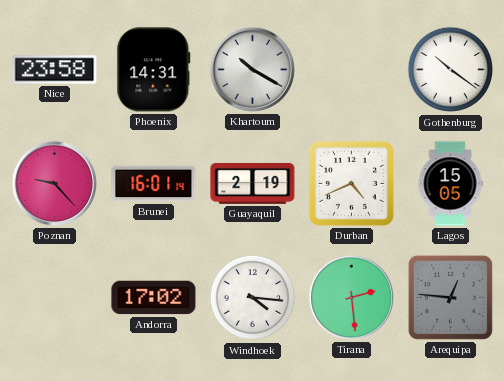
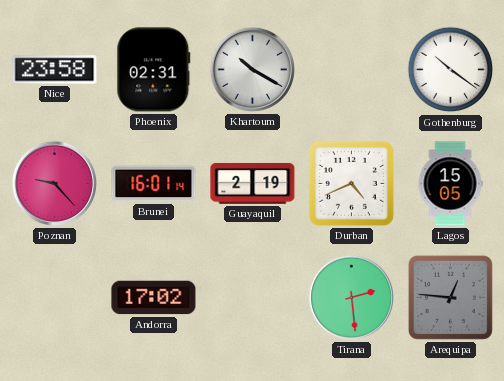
Phoenix: 14:31 -> 02:31 (154, 70)
Windhoek: 4:16 -> none (253, 298)
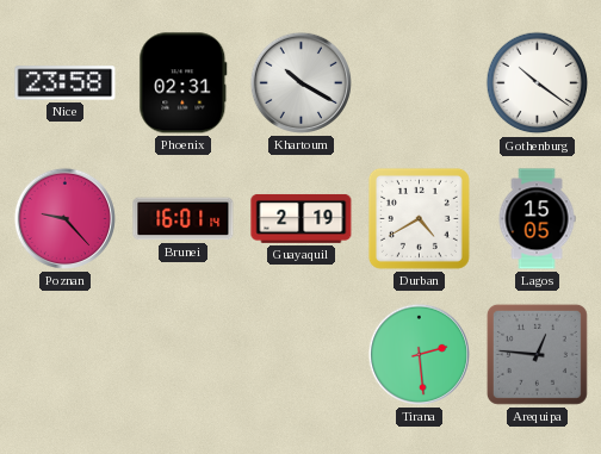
Durban: 4:41 -> 4:40 (419, 218)
Andorra: 17:02 -> none (154, 298)
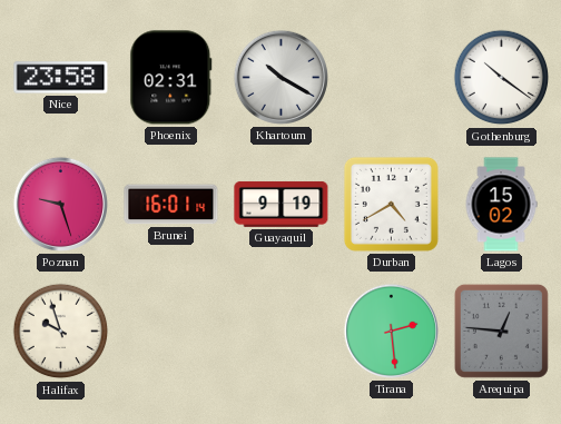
Poznan: 9:23 -> 9:27 (60, 204)
Guayaquil: 2:19 -> 9:19 (282, 204)
Lagos: 15:05 -> 15:02 (501, 205)
Halifax: none -> 9:57 (61, 332)
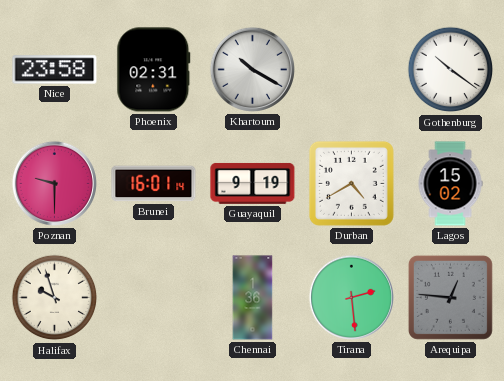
Poznan: 9:27 -> 9:30 (54, 183)
Chennai: none -> 1:36 (253, 298)
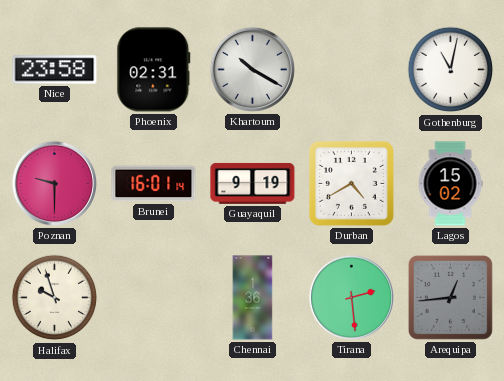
Gothenburg: 10:21 -> 11:02 (451, 70)
Arequipa: 12:46 -> 12:44 (450, 297)
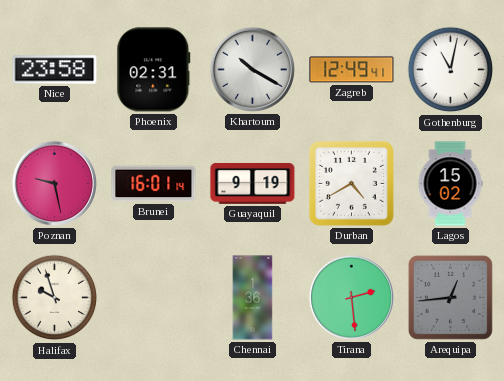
Zagreb: none -> 12:49 (352, 70)
Poznan: 9:30 -> 9:28 (54, 183)
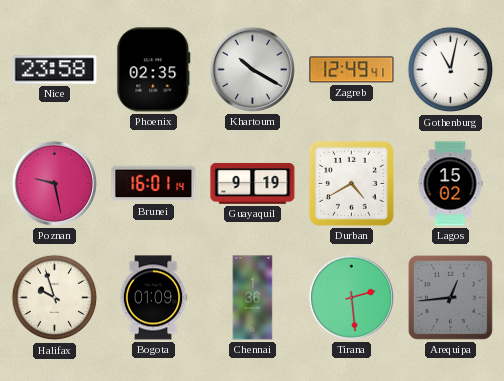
Phoenix: 02:31 -> 02:35 (154, 70)
Bogota: none -> 01:09 (153, 298)
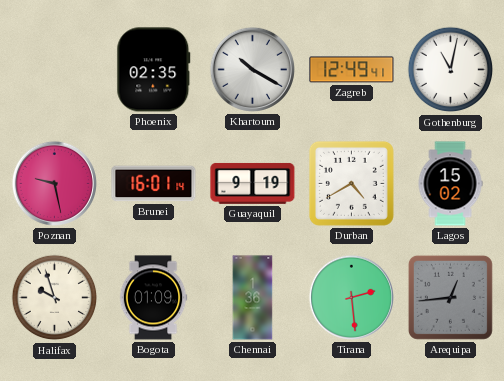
Nice: 23:58 -> none (55, 70)
